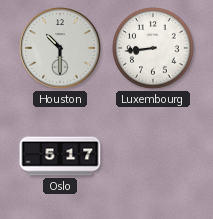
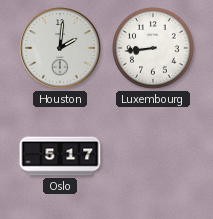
Houston: 10:30 -> 2:01 (60, 48)
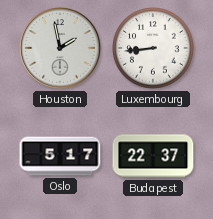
Houston: 2:01 -> 1:58 (60, 48)
Budapest: none -> 22:37 (153, 156)
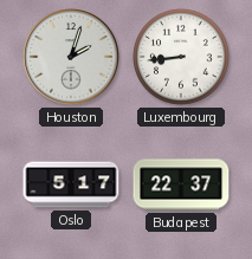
Houston: 1:58 -> 2:03 (71, 57)
